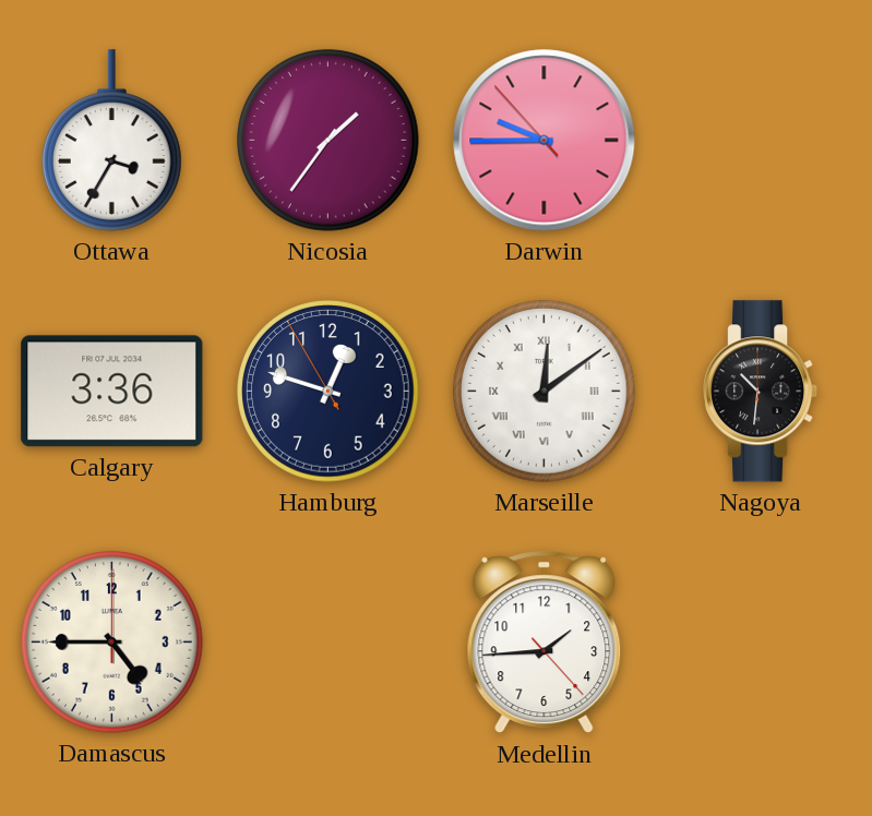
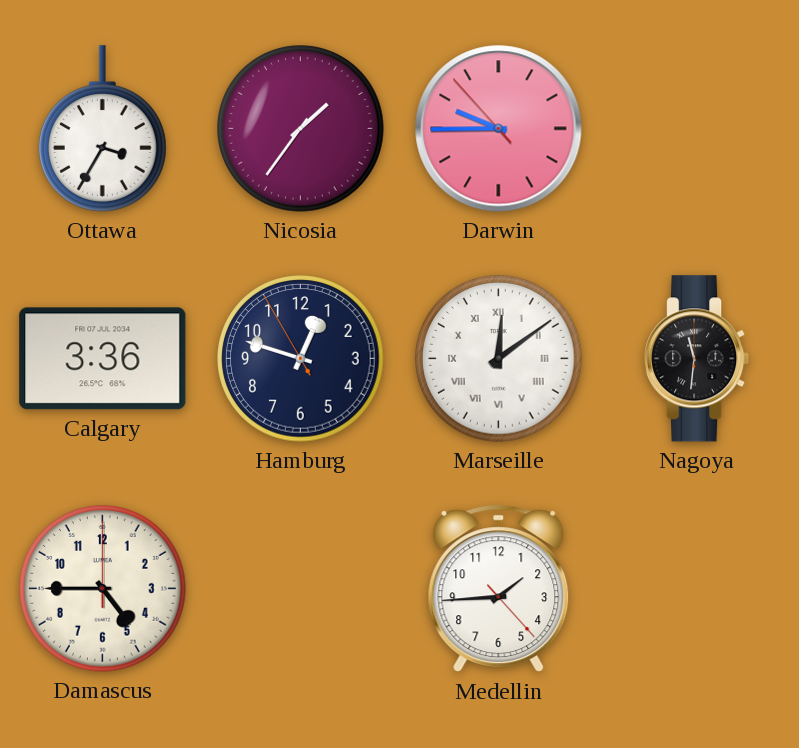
Nagoya: 10:31 -> 11:31 (698, 359)
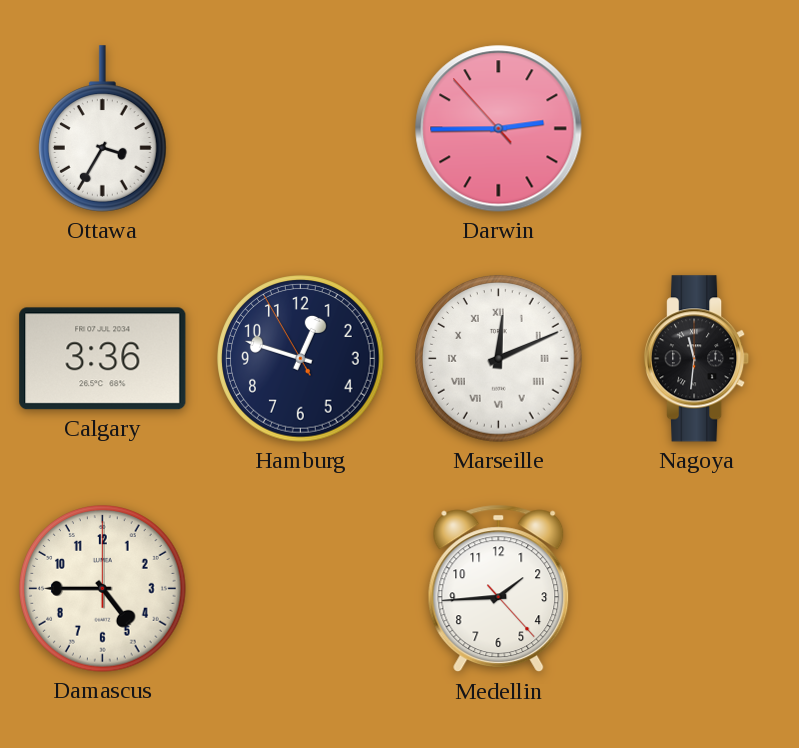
Nicosia: 1:36 -> none (301, 129)
Darwin: 9:44 -> 2:44 (499, 129)
Marseille: 12:09 -> 12:11 (499, 359)
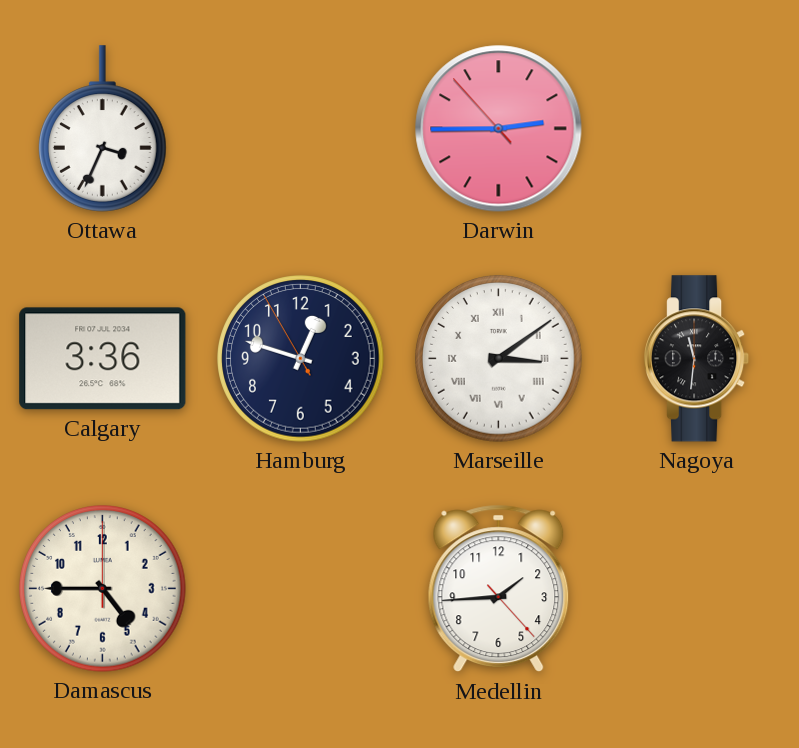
Ottawa: 3:35 -> 3:34 (103, 129)
Marseille: 12:11 -> 3:09 (499, 359)
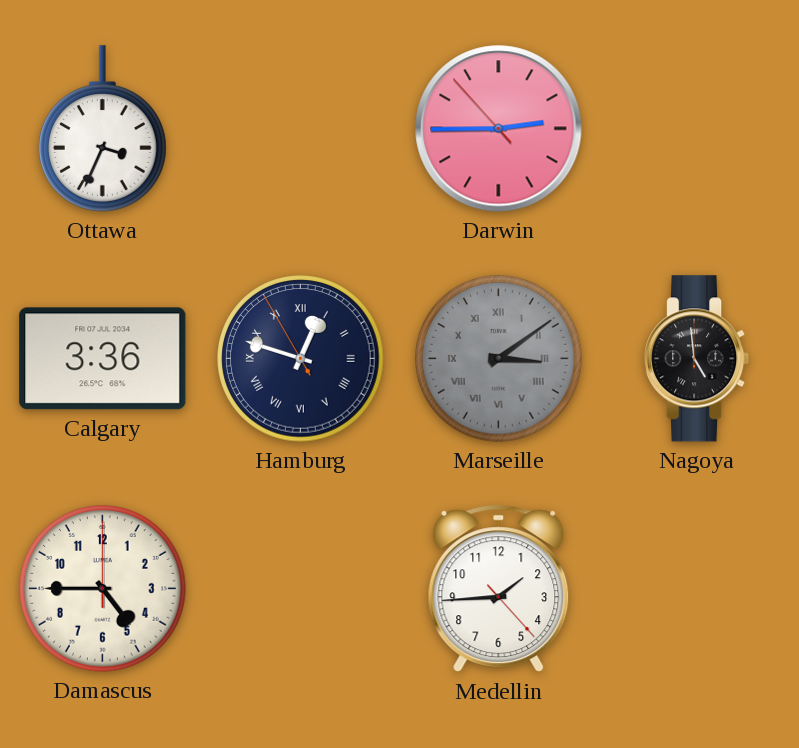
Hamburg numerals: Arabic -> Roman (301, 359)
Marseille dial: white -> grey (499, 359)
Nagoya: 11:31 -> 4:59 (698, 359)
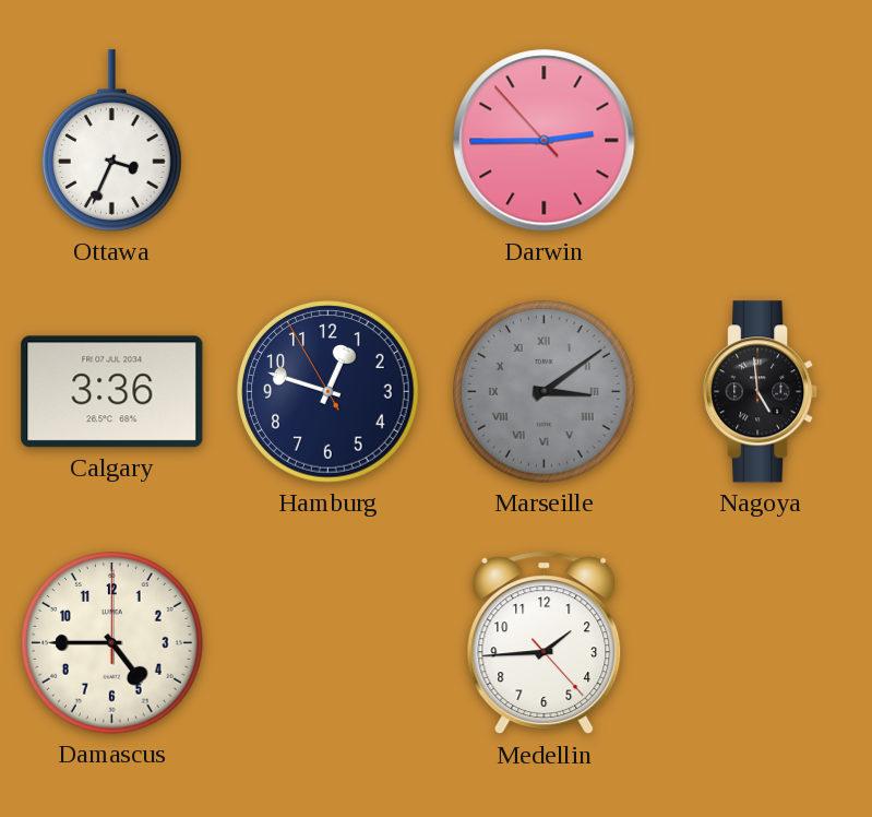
Hamburg numerals: Roman -> Arabic (329, 392)
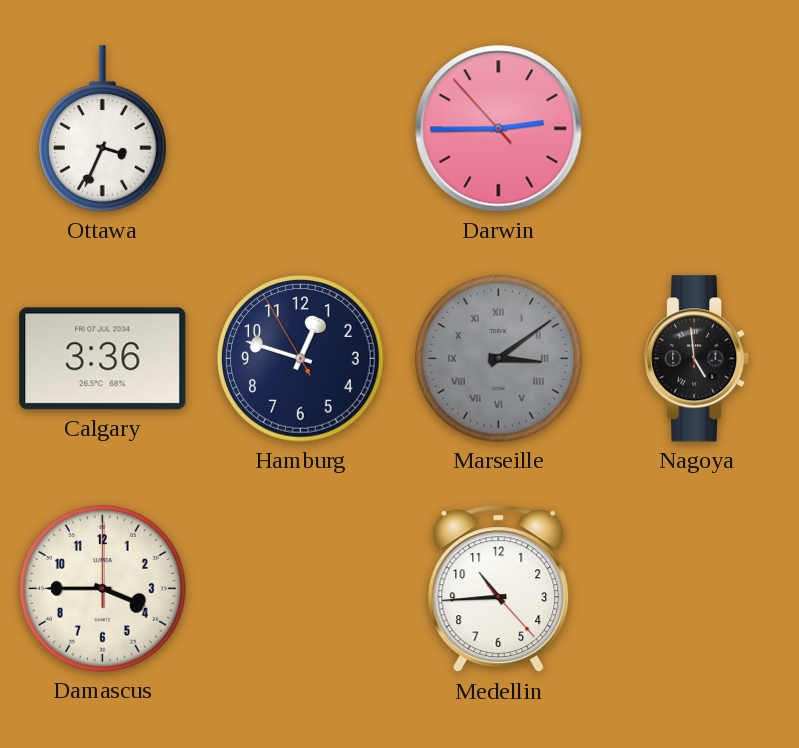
Damascus: 4:45 -> 3:45 (103, 589)
Medellin: 1:44 -> 10:44 (499, 589)
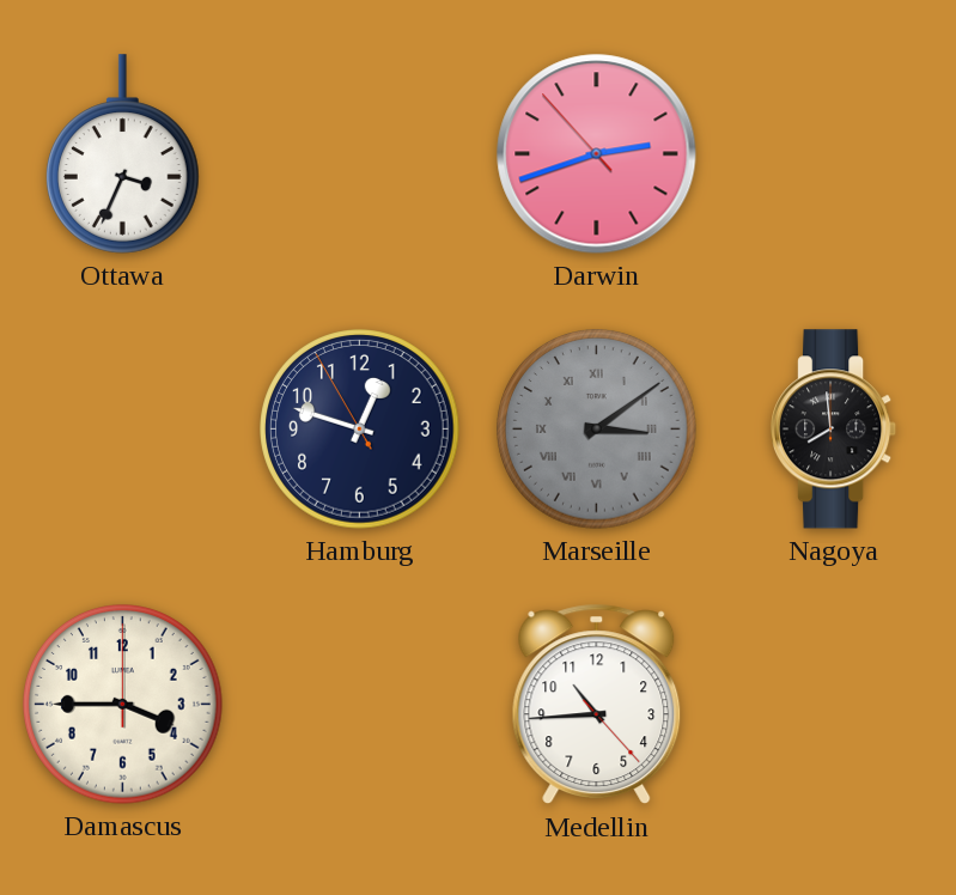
Darwin: 2:44 -> 2:41 (597, 154)
Calgary: 3:36 -> none (103, 359)
Nagoya: 4:59 -> 7:59 (835, 430)
